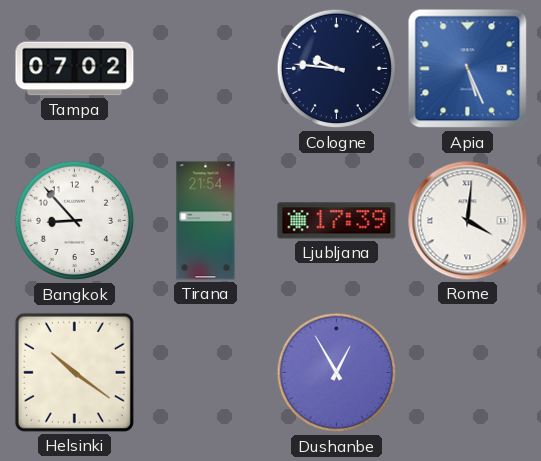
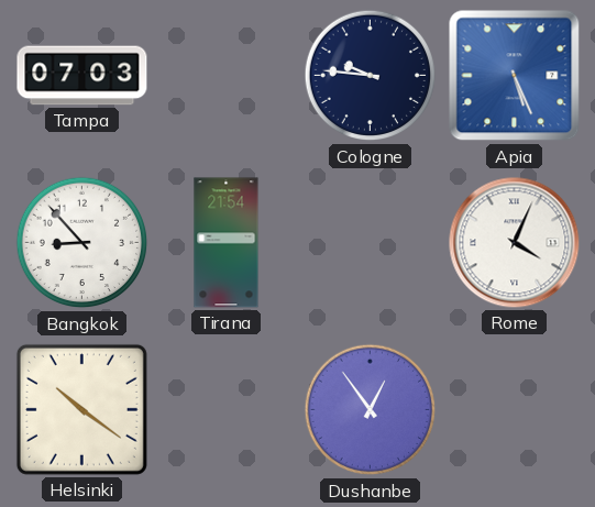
Tampa: 07:02 -> 07:03 (82, 76)
Ljubljana: 17:39 -> none (337, 221)
Rome: 4:01 -> 4:04 (515, 243)
Dushanbe: 12:55 -> 12:54 (371, 410)
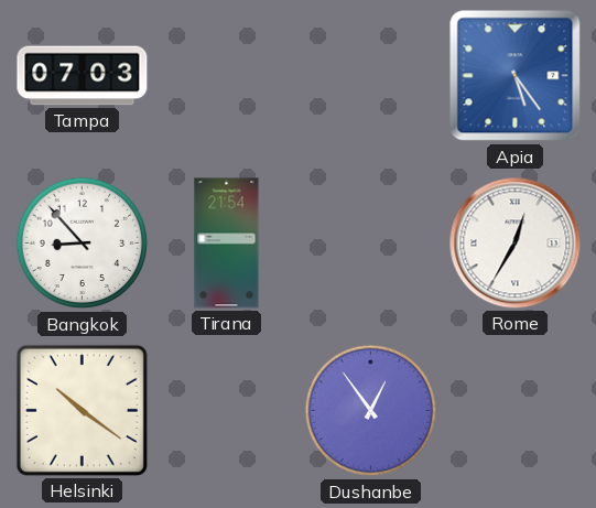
Cologne: 9:46 -> none (371, 76)
Apia: 5:26 -> 5:24 (516, 76)
Rome: 4:04 -> 12:35 (516, 244)
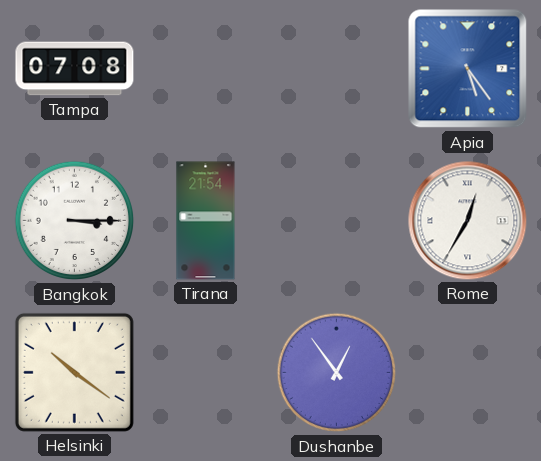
Tampa: 07:03 -> 07:08 (75, 69)
Bangkok: 8:53 -> 3:15 (75, 221)
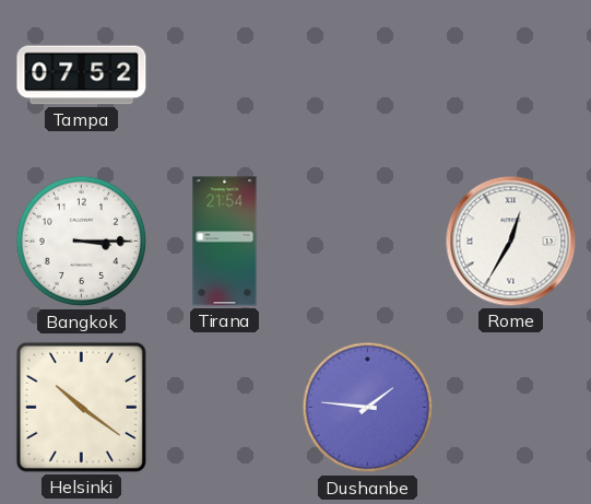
Tampa: 07:08 -> 07:52 (82, 75)
Apia: 5:24 -> none (468, 69)
Dushanbe: 12:54 -> 1:46 (368, 408)
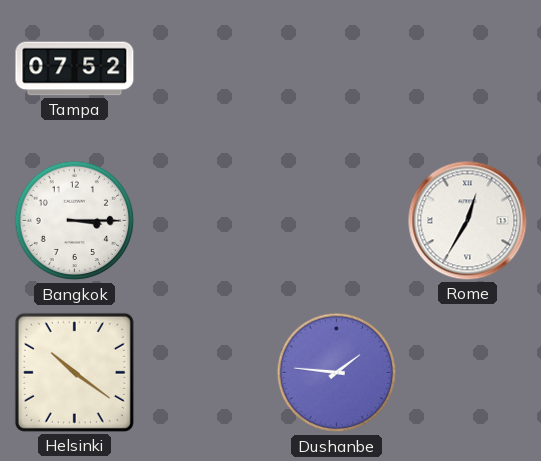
Tirana: 21:54 -> none (225, 242)
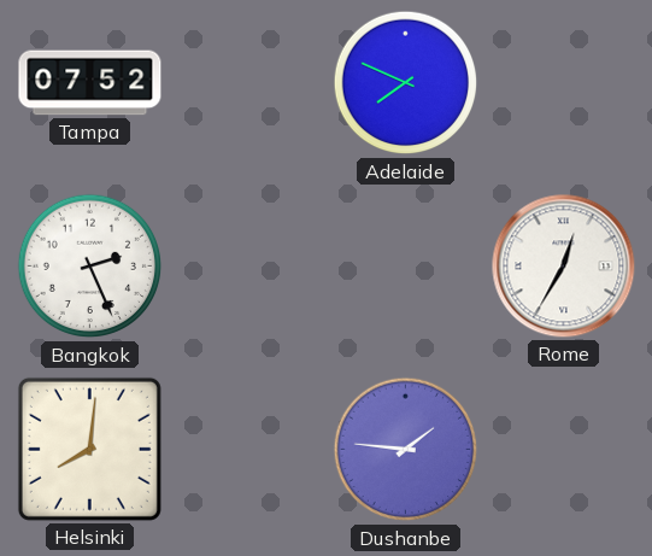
Adelaide: none -> 7:49 (406, 83)
Bangkok: 3:15 -> 2:26 (90, 267)
Helsinki: 10:21 -> 8:01 (89, 449)
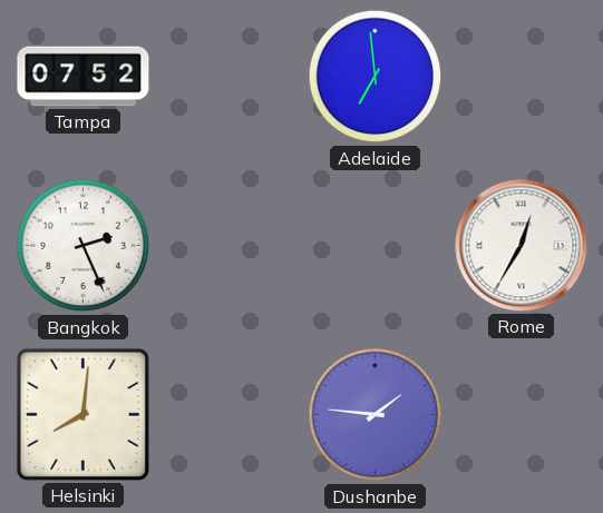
Adelaide: 7:49 -> 6:59 (376, 77)
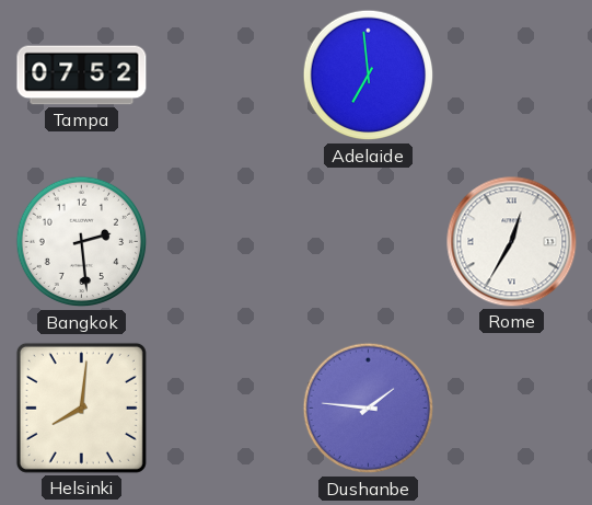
Bangkok: 2:26 -> 2:29 (82, 242)
